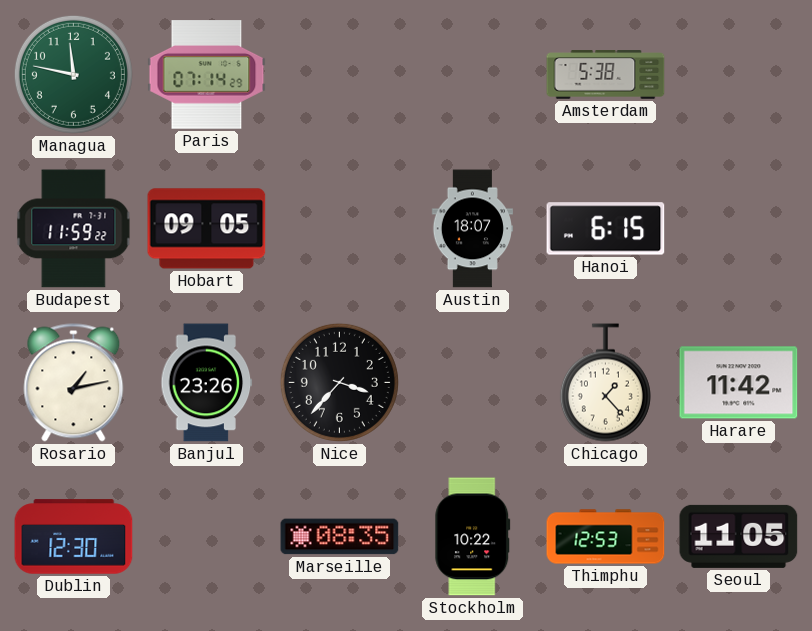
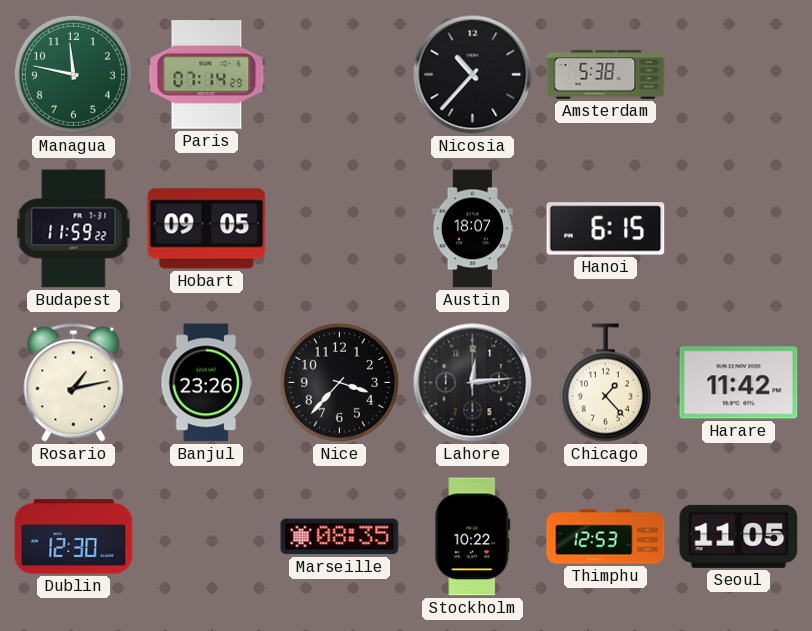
Nicosia: none -> 10:37 (473, 75)
Lahore: none -> 12:14 (473, 383)
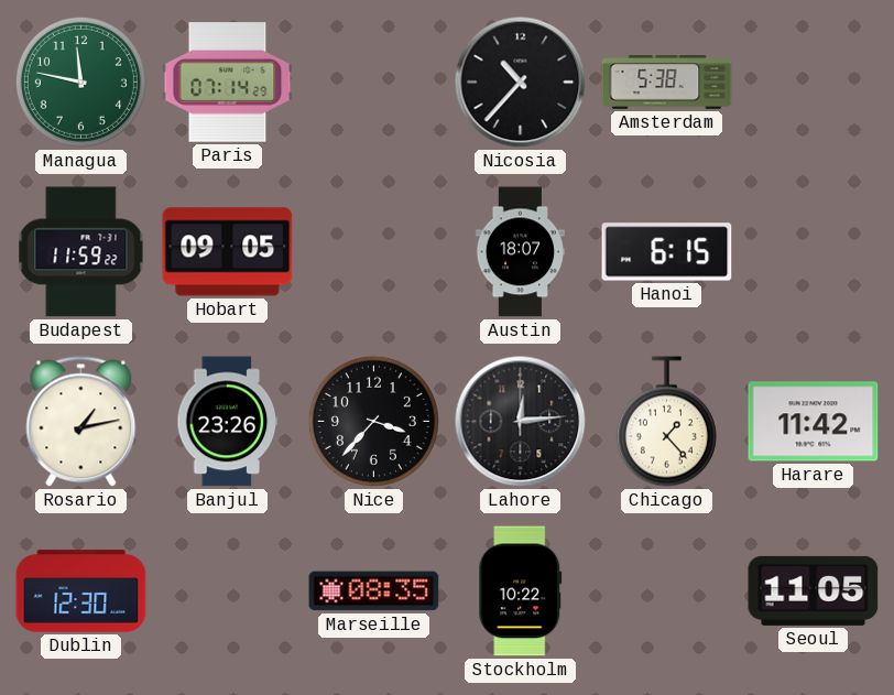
Thimphu: 12:53 -> none (606, 537)
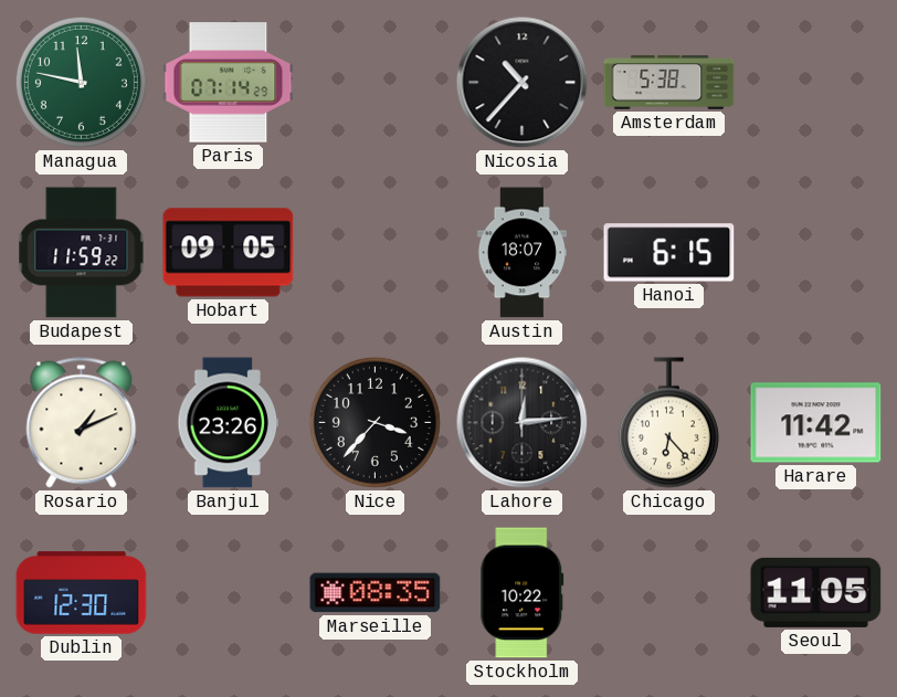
Rosario: 1:13 -> 1:11 (82, 423)
Chicago: 1:23 -> 6:23 (668, 423)
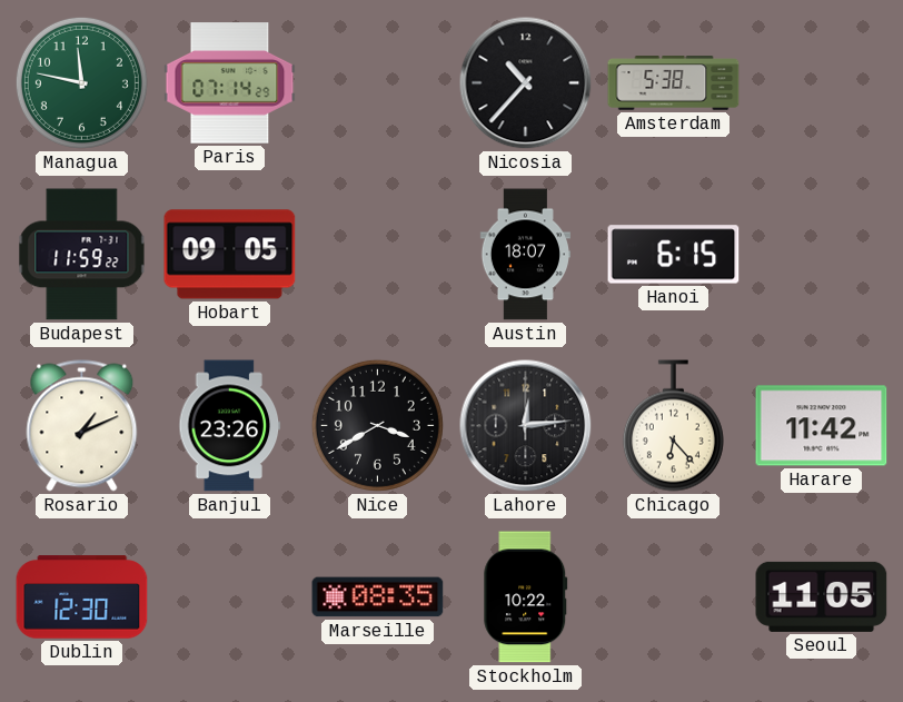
Nice: 3:37 -> 3:40 (377, 425)
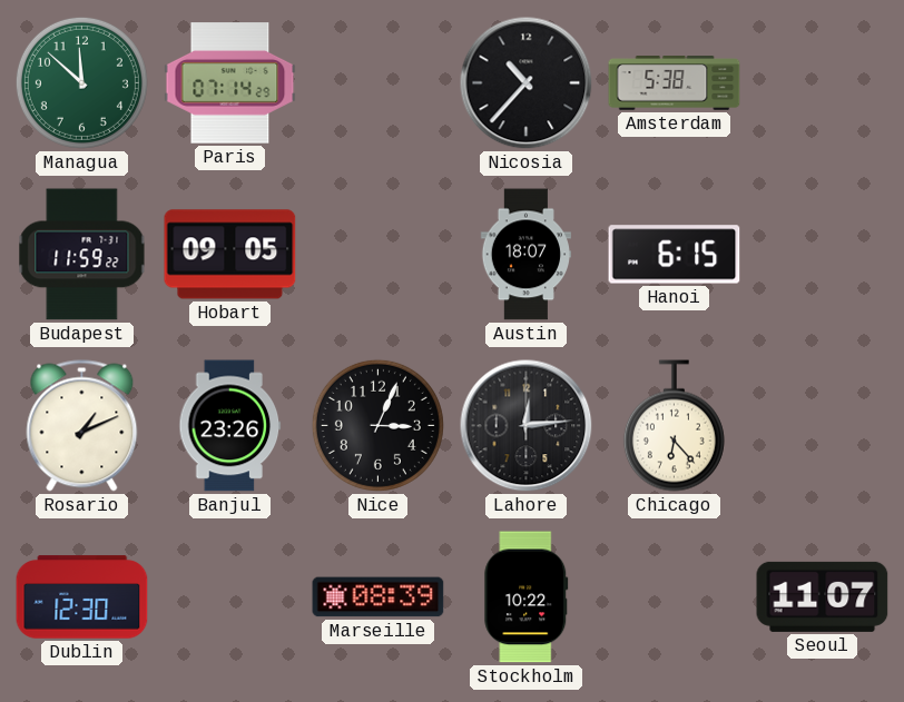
Managua: 11:47 -> 11:52 (81, 82)
Nice: 3:40 -> 3:04 (377, 425)
Harare: 11:42 -> none (822, 426)
Marseille: 08:35 -> 08:39 (379, 597)
Seoul: 11:05 -> 11:07 (823, 596)
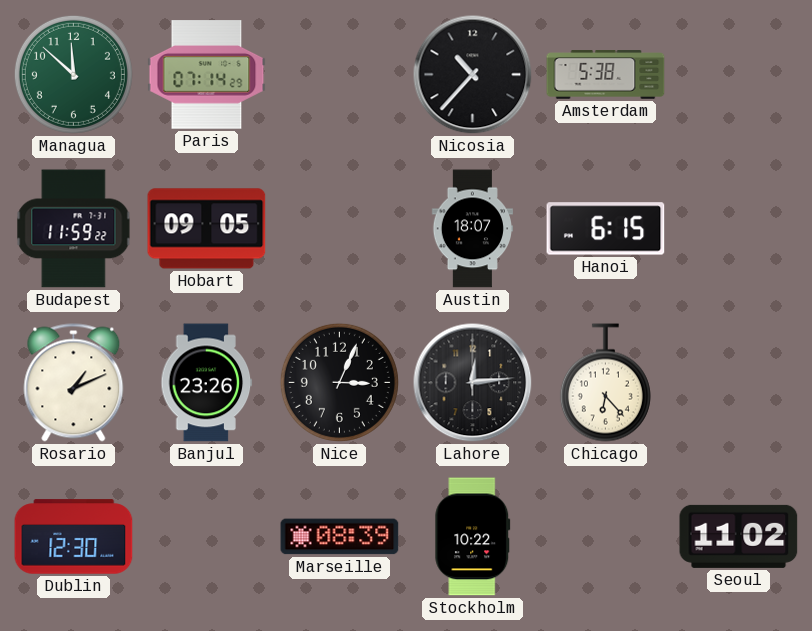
Seoul: 11:07 -> 11:02 (739, 536)
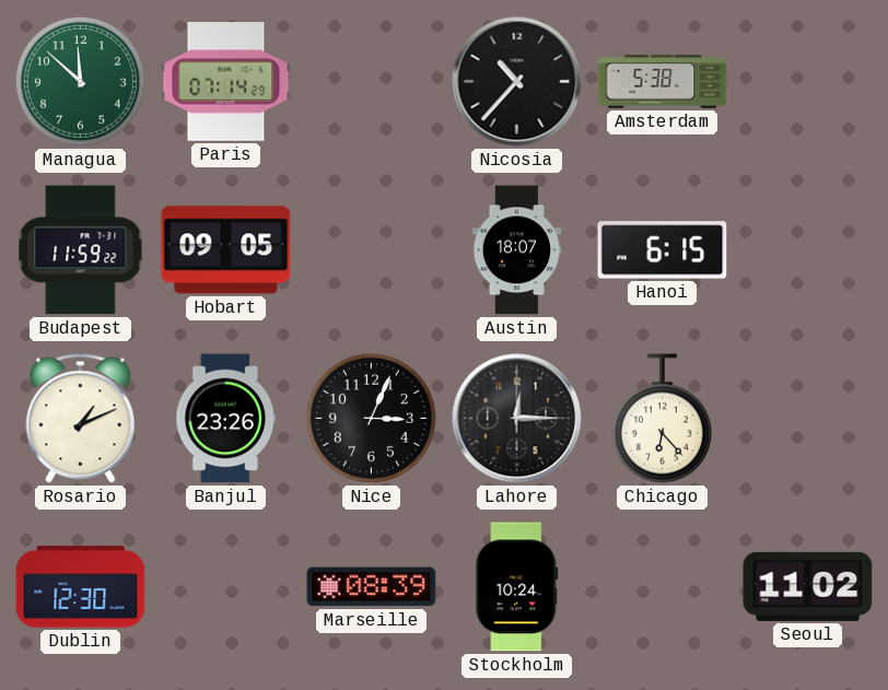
Lahore: 12:14 -> 12:15 (517, 419)
Stockholm: 10:22 -> 10:24 (517, 587)
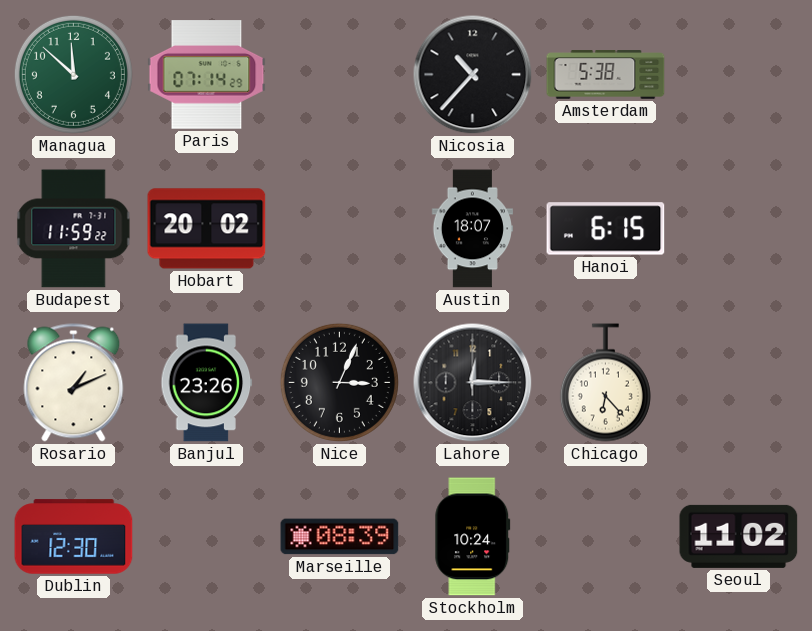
Hobart: 09:05 -> 20:02 (207, 229)
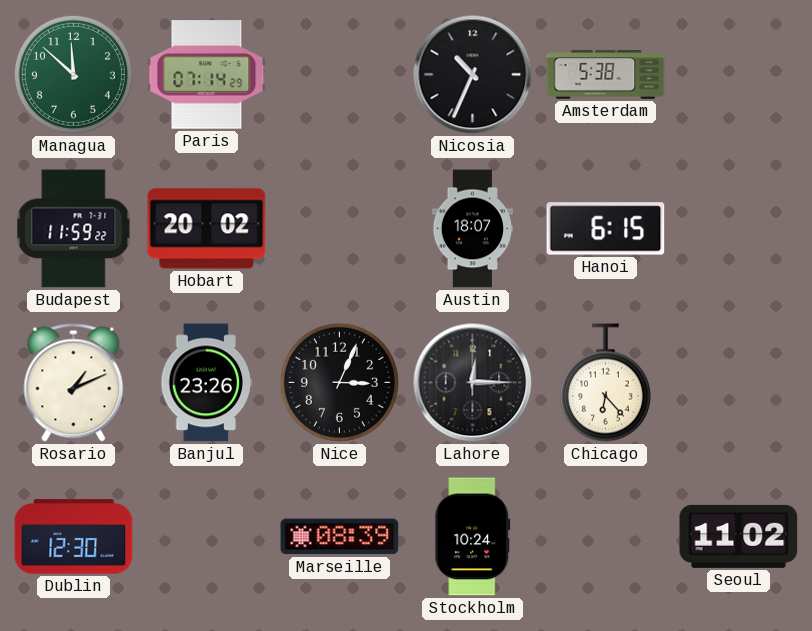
Nicosia: 10:37 -> 10:34 (473, 75)
